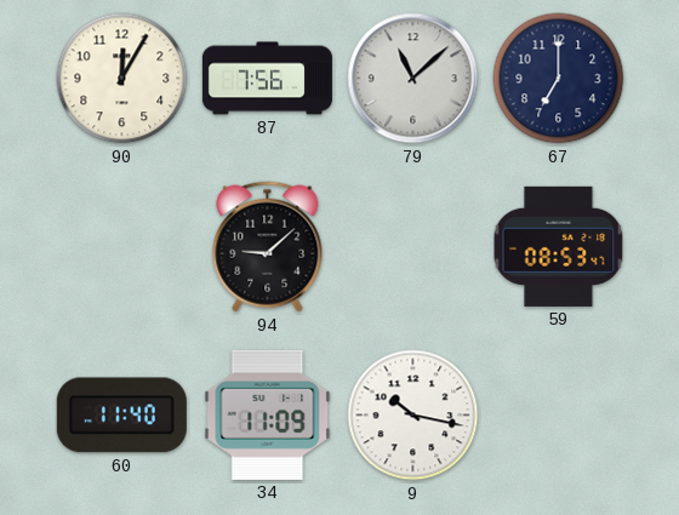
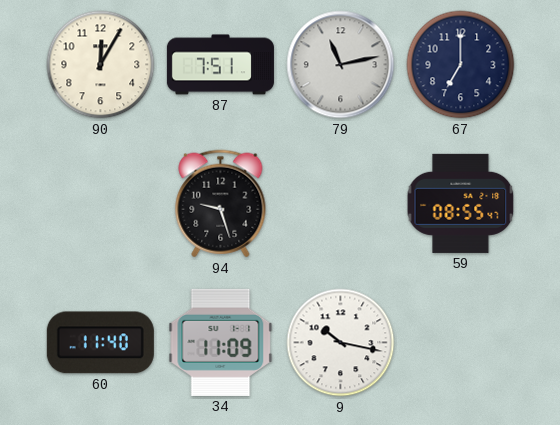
87: 7:56 -> 7:51 (220, 65)
79: 11:08 -> 11:13 (341, 65)
94: 9:08 -> 9:27 (221, 204)
59: 08:53 -> 08:55 (461, 203)
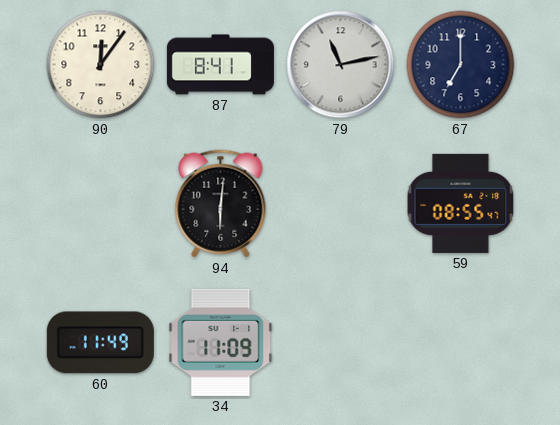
90: 12:05 -> 12:06 (101, 65)
87: 7:51 -> 8:41 (220, 65)
94: 9:27 -> 6:01 (221, 204)
60: 11:40 -> 11:49 (100, 343)
9: 10:17 -> none (341, 343)
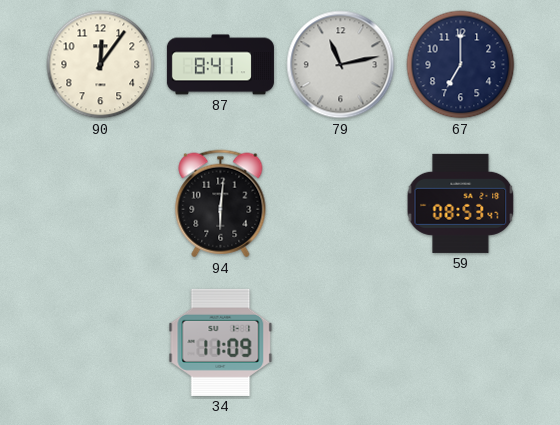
59: 08:55 -> 08:53 (461, 203)
60: 11:49 -> none (100, 343)
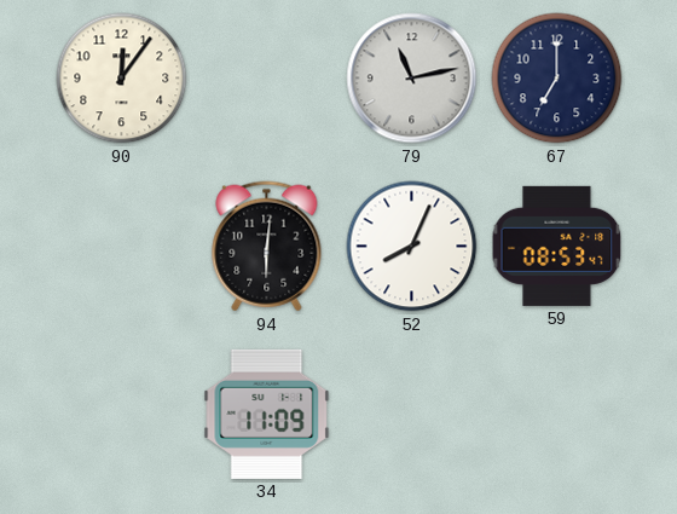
87: 8:41 -> none (220, 65)
52: none -> 8:04 (412, 247)
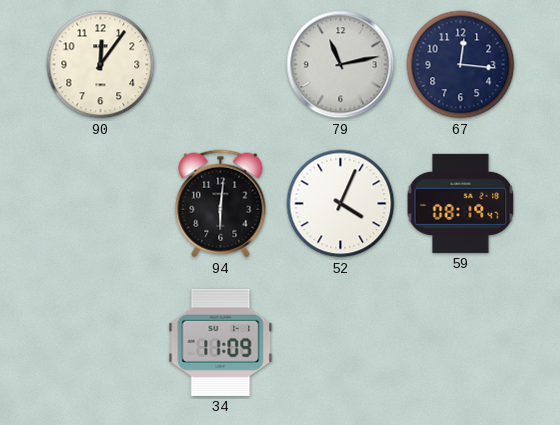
67: 7:00 -> 12:16 (461, 65)
52: 8:04 -> 4:04 (341, 204)
59: 08:53 -> 08:19 (461, 203)
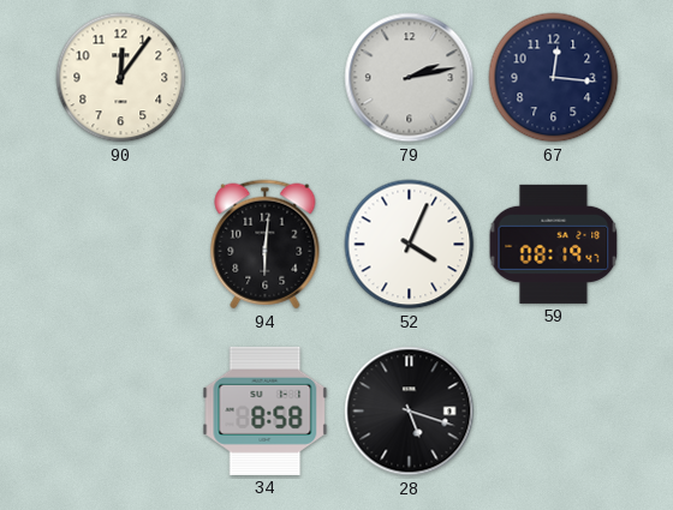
79: 11:13 -> 2:13 (410, 78)
34: 11:09 -> 8:58 (266, 410)
28: none -> 5:18 (410, 412)
